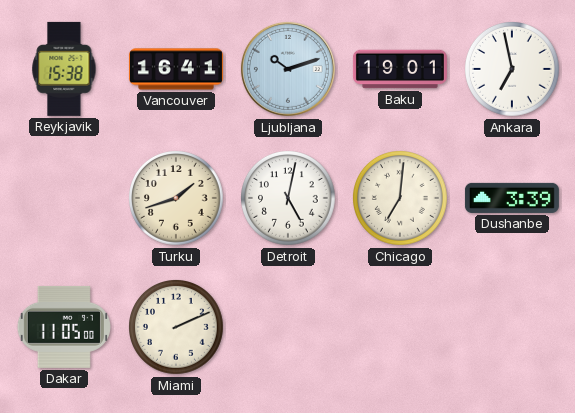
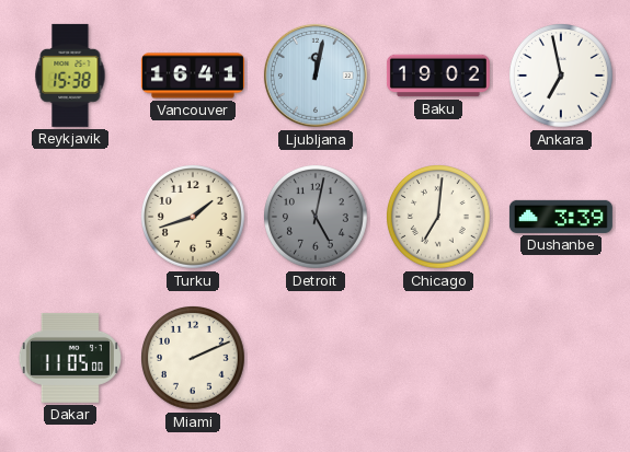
Ljubljana: 10:12 -> 12:02 (316, 76)
Baku: 19:01 -> 19:02 (438, 76)
Detroit dial: white -> grey (317, 218)
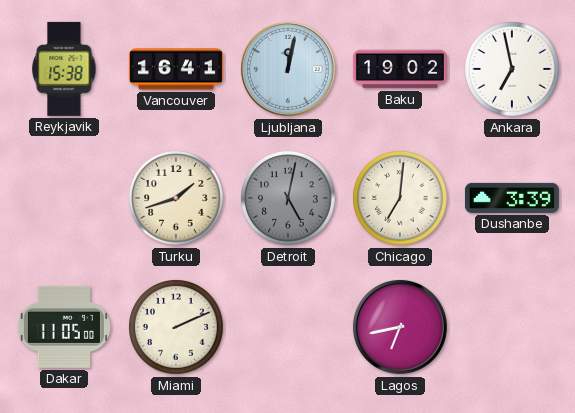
Lagos: none -> 6:43 (400, 327)
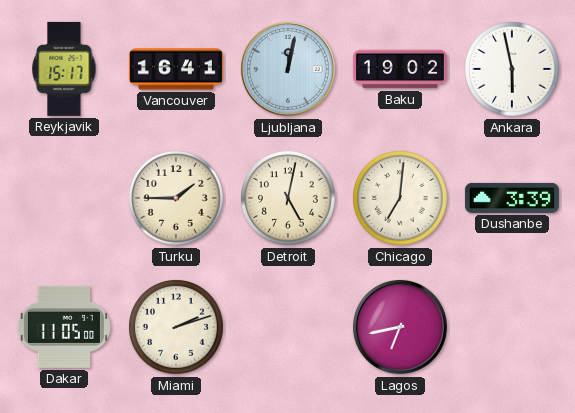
Reykjavik: 15:38 -> 15:17 (64, 69)
Ankara: 6:58 -> 5:58 (513, 70)
Turku: 1:42 -> 1:45 (177, 199)
Detroit dial: grey -> cream (289, 199)
Miami: 2:11 -> 2:12 (177, 328)
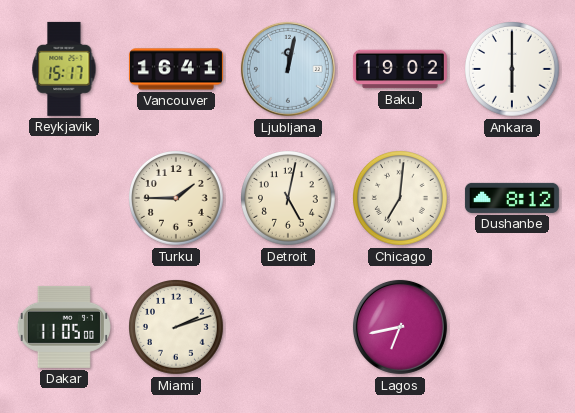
Ankara: 5:58 -> 6:00 (513, 70)
Dushanbe: 3:39 -> 8:12 (512, 198)
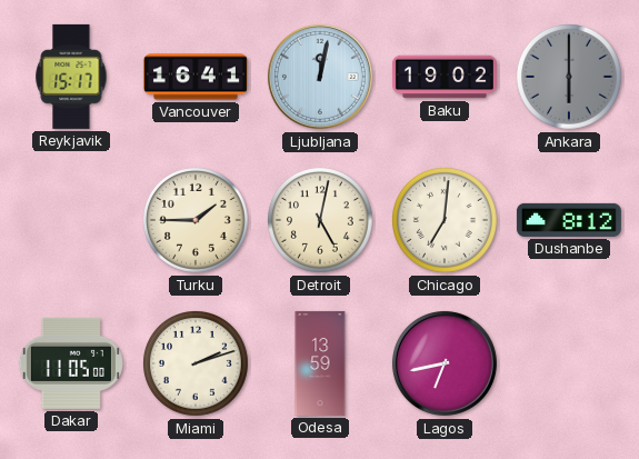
Ankara dial: white -> grey (570, 78)
Odesa: none -> 13:59 (320, 363)
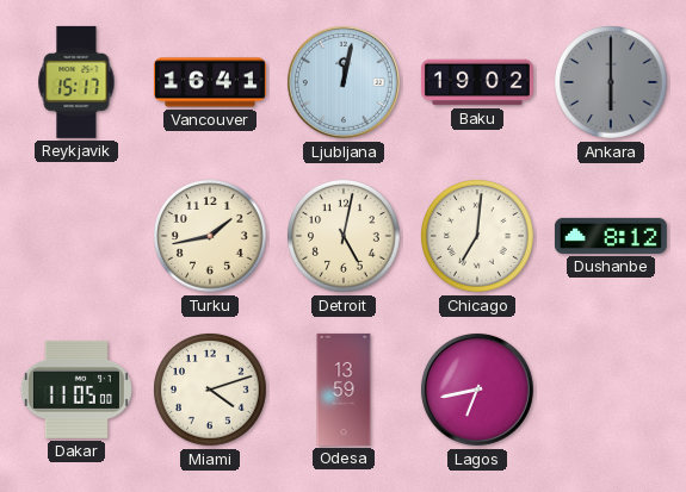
Turku: 1:45 -> 1:43 (211, 237)
Miami: 2:12 -> 4:12 (211, 391)
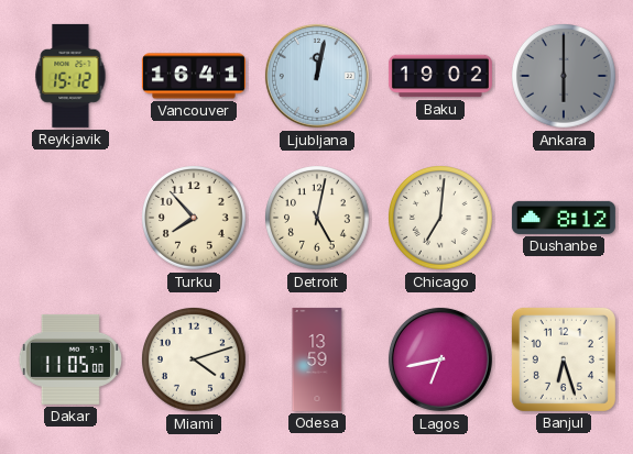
Reykjavik: 15:17 -> 15:12 (70, 76)
Turku: 1:43 -> 7:53 (195, 219)
Banjul: none -> 6:27 (564, 359)
